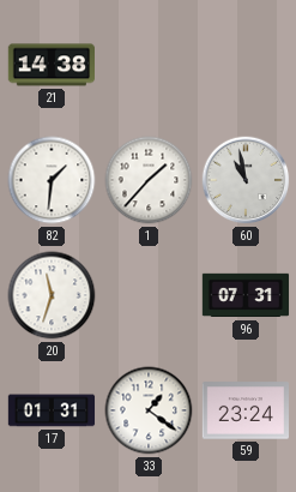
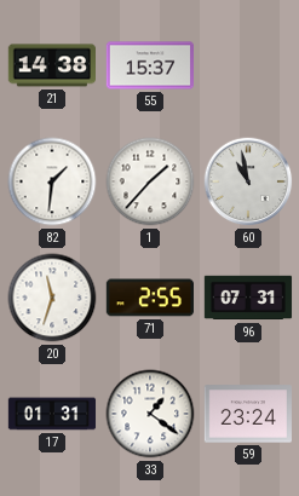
55: none -> 15:37 (150, 65)
71: none -> 2:55 (149, 298)
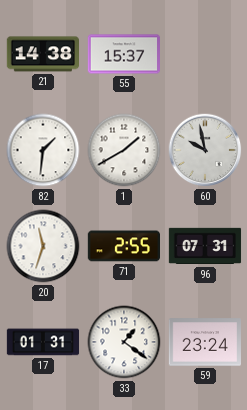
1: 1:37 -> 1:40 (124, 150)
60: 10:58 -> 9:58 (205, 150)
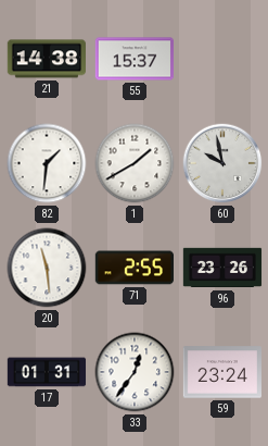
20: 11:33 -> 11:29 (47, 268)
96: 07:31 -> 23:26 (222, 268)
33: 1:21 -> 12:36 (135, 372)
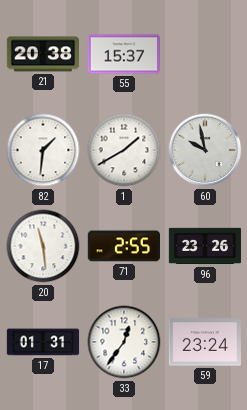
21: 14:38 -> 20:38 (42, 54)
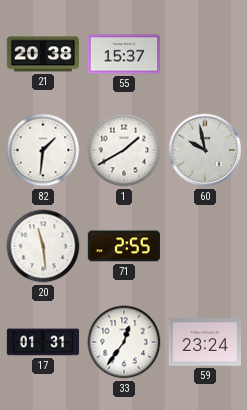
96: 23:26 -> none (205, 246)
